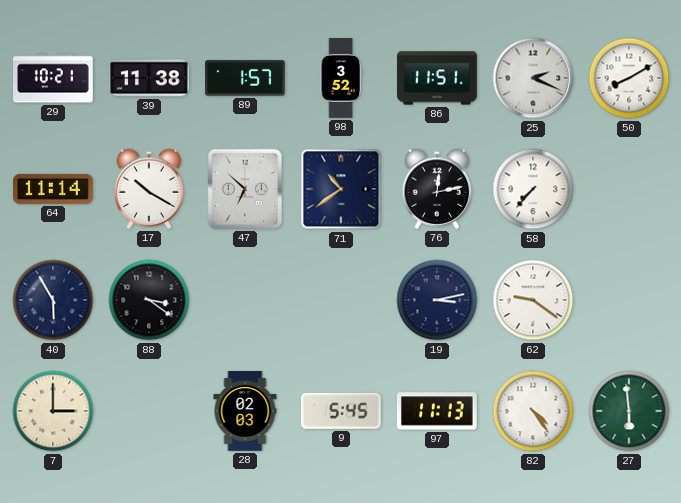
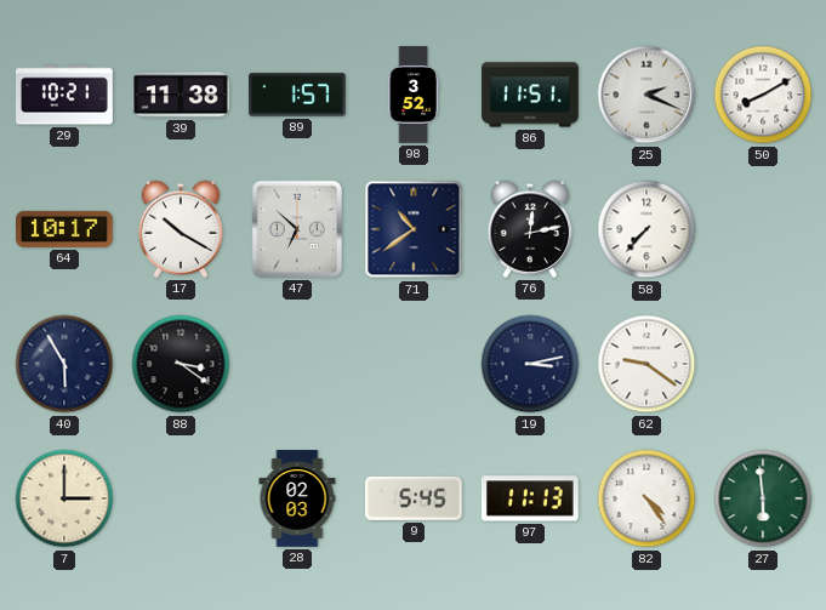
64: 11:14 -> 10:17 (65, 229)
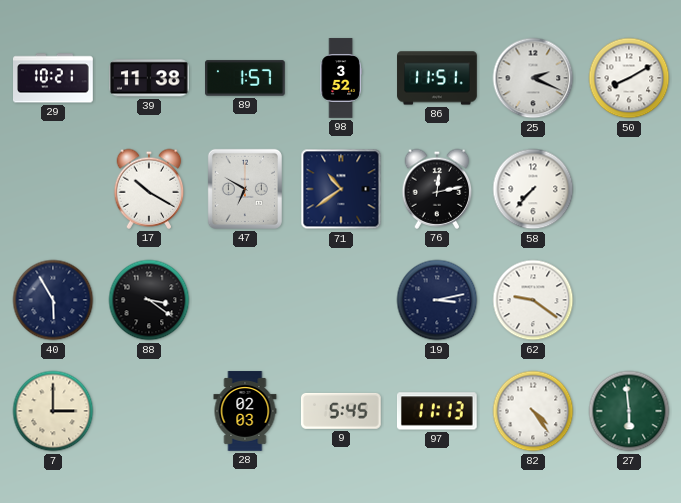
64: 10:17 -> none (65, 229)
47: 6:52 -> 6:50 (245, 189)
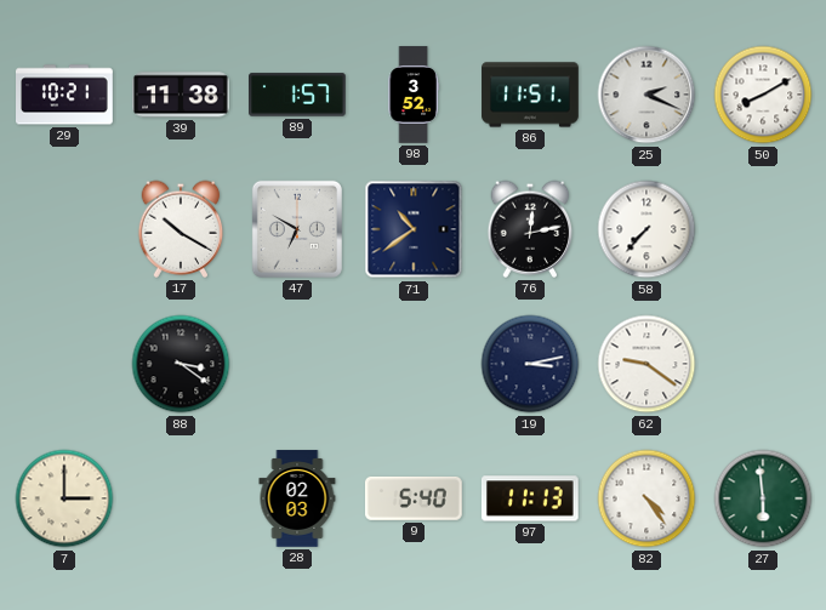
40: 5:55 -> none (53, 300)
9: 5:45 -> 5:40 (414, 498)
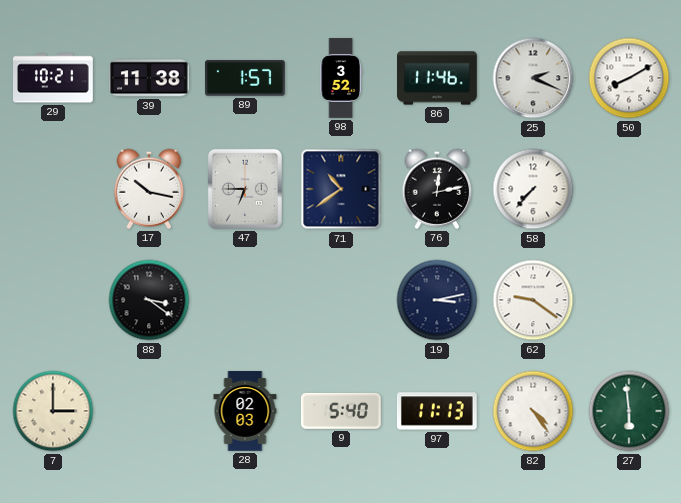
86: 11:51 -> 11:46 (437, 78)
17: 10:20 -> 10:17 (149, 189)
47: 6:50 -> 6:45 (245, 189)
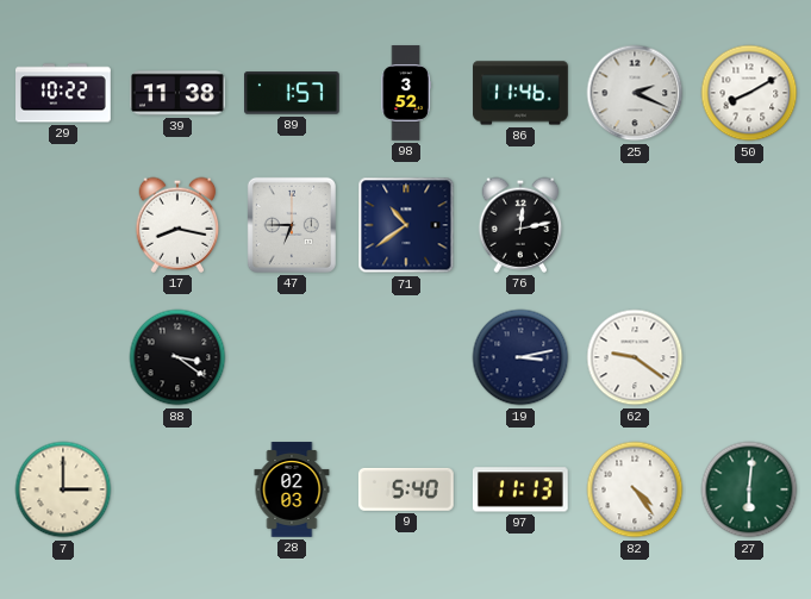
29: 10:21 -> 10:22 (64, 93)
17: 10:17 -> 8:17 (177, 225)
58: 7:37 -> none (533, 189)
27: 5:59 -> 6:01 (749, 489)
